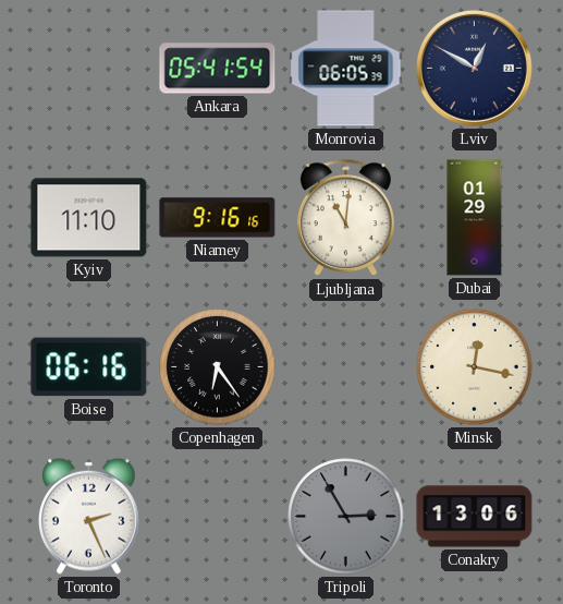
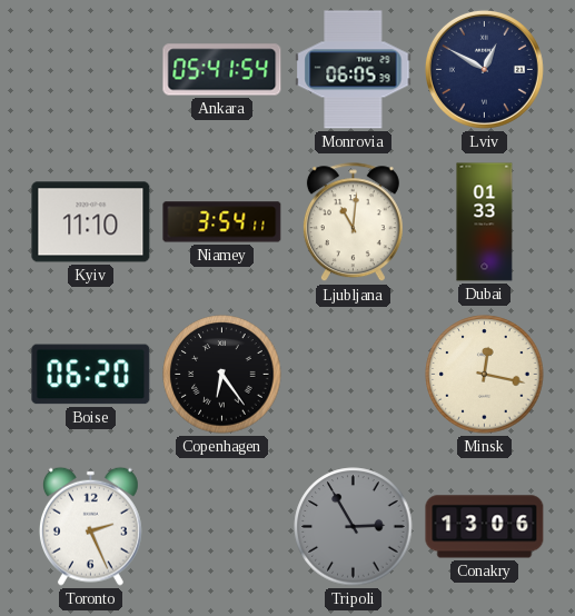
Niamey: 9:16 -> 3:54 (222, 222)
Dubai: 01:29 -> 01:33 (485, 222)
Boise: 06:16 -> 06:20 (91, 375)
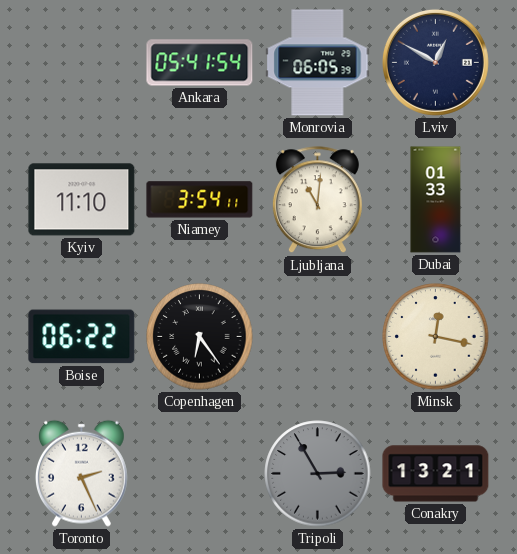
Boise: 06:20 -> 06:22 (82, 337)
Conakry: 13:06 -> 13:21 (436, 474)
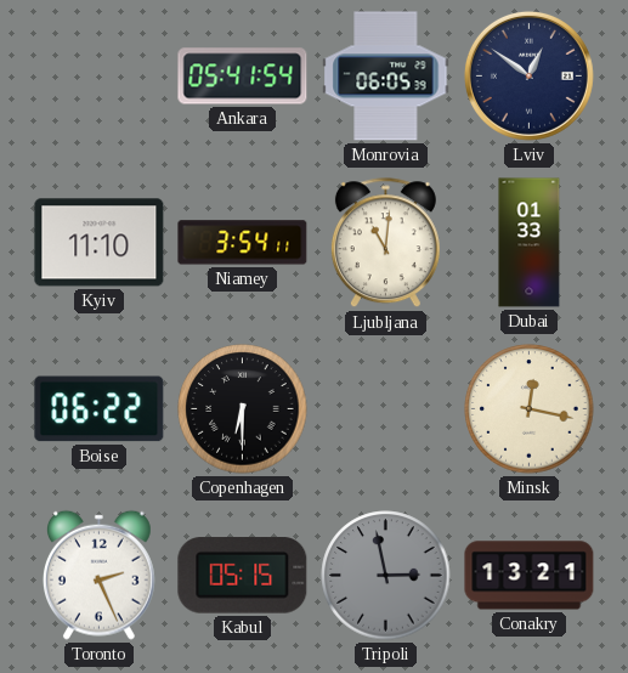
Lviv: 12:50 -> 12:51 (528, 75)
Copenhagen: 6:24 -> 6:30 (243, 409)
Kabul: none -> 05:15 (243, 576)
Tripoli: 2:55 -> 2:58 (386, 576)
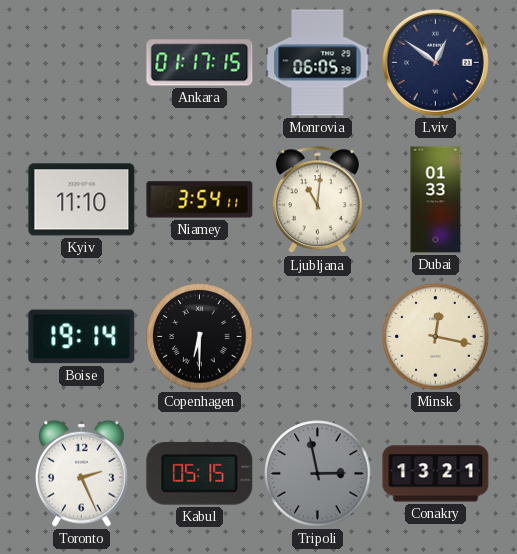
Ankara: 05:41 -> 01:17 (200, 63)
Boise: 06:22 -> 19:14 (82, 337)
